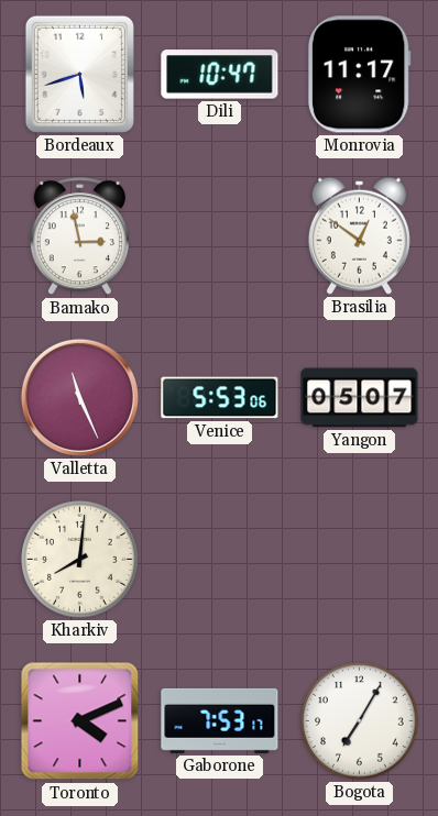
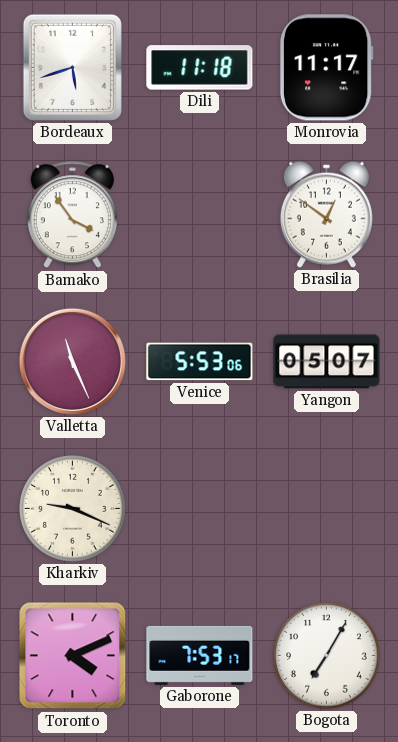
Dili: 10:47 -> 11:18 (200, 68)
Bamako: 2:58 -> 3:54 (72, 215)
Kharkiv: 8:01 -> 9:19 (73, 509)
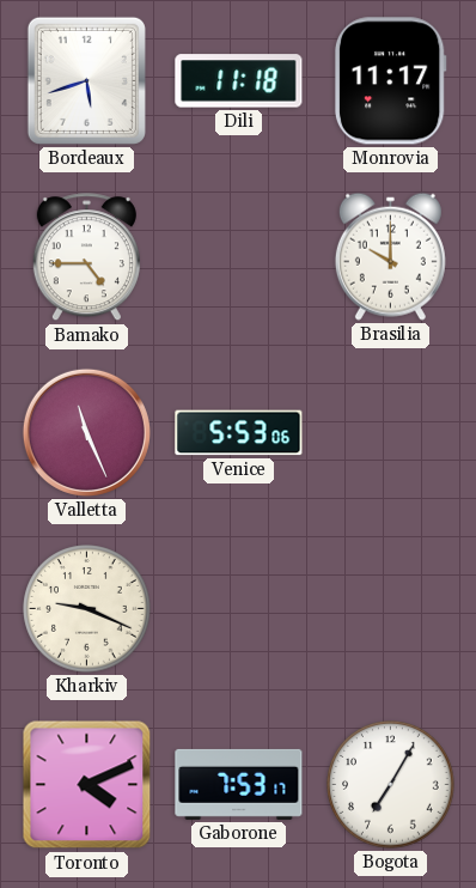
Bamako: 3:54 -> 4:45 (86, 257)
Brasilia: 12:51 -> 10:00 (390, 256)
Yangon: 05:07 -> none (327, 362)
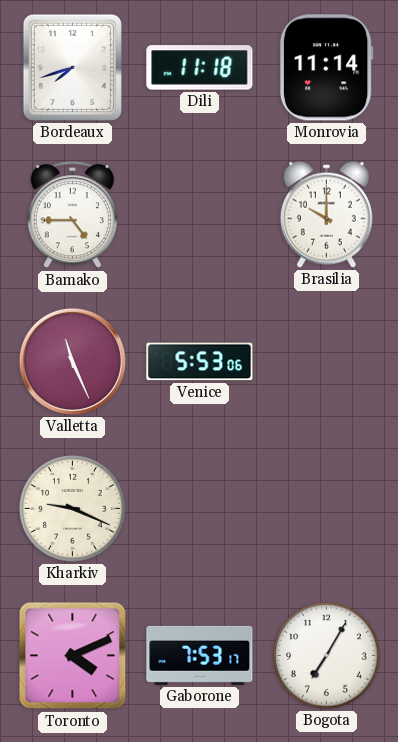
Bordeaux: 5:42 -> 7:42 (72, 67)
Monrovia: 11:17 -> 11:14 (326, 68)
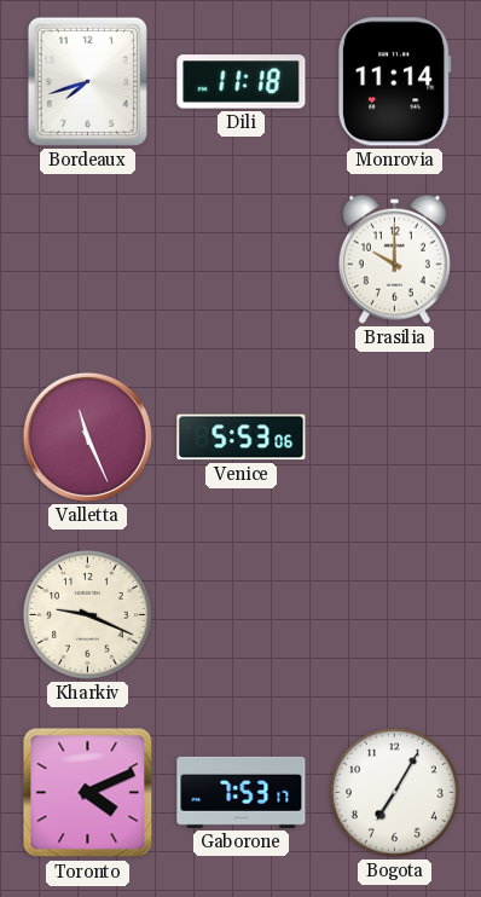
Bamako: 4:45 -> none (72, 215)
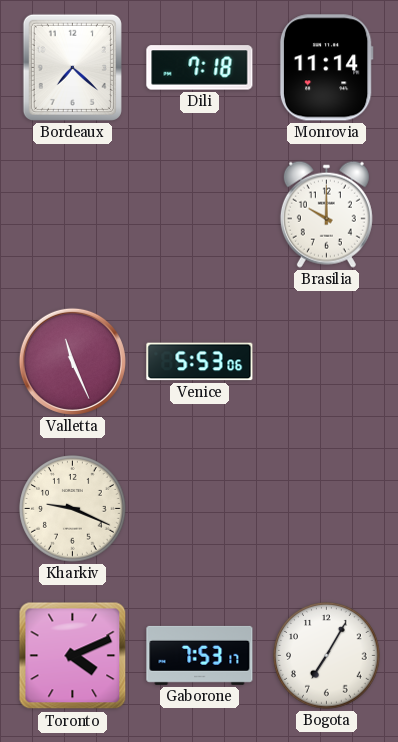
Bordeaux: 7:42 -> 7:22 (72, 67)
Dili: 11:18 -> 7:18 (200, 68)
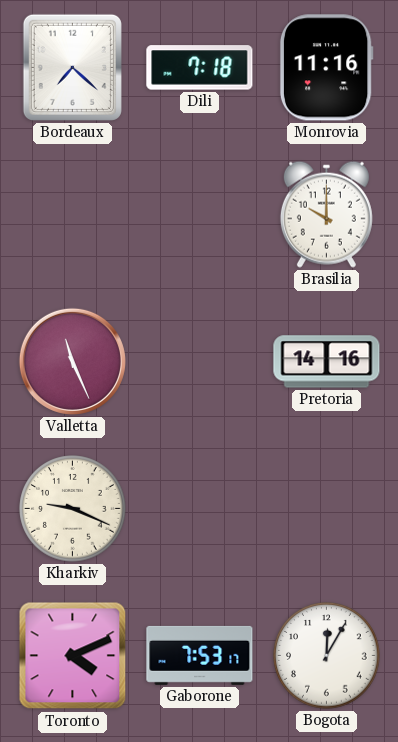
Monrovia: 11:14 -> 11:16 (326, 68)
Venice: 5:53 -> none (200, 362)
Pretoria: none -> 14:16 (327, 362)
Bogota: 7:05 -> 12:05 (327, 656)
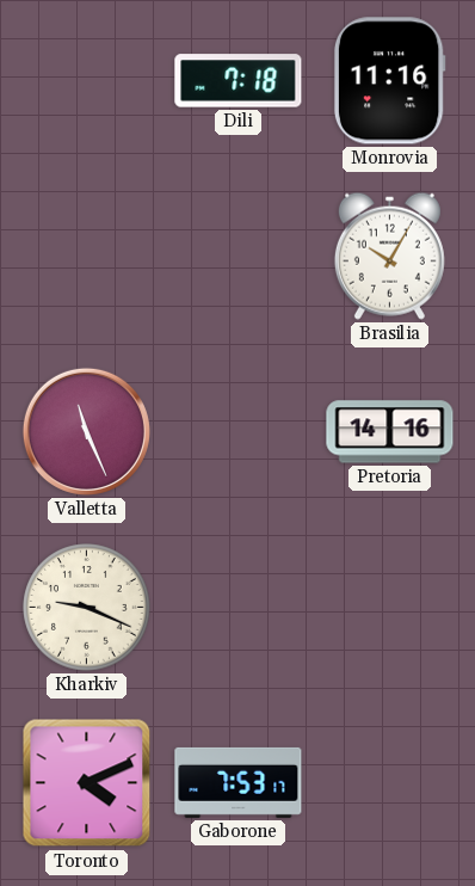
Bordeaux: 7:22 -> none (72, 67)
Brasilia: 10:00 -> 10:05 (389, 256)
Bogota: 12:05 -> none (327, 656)
